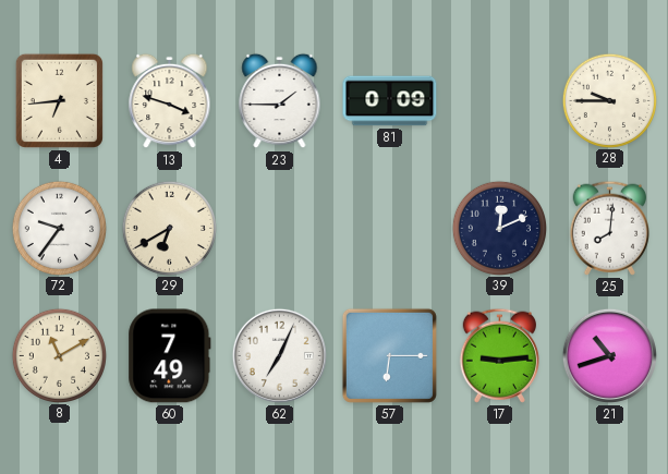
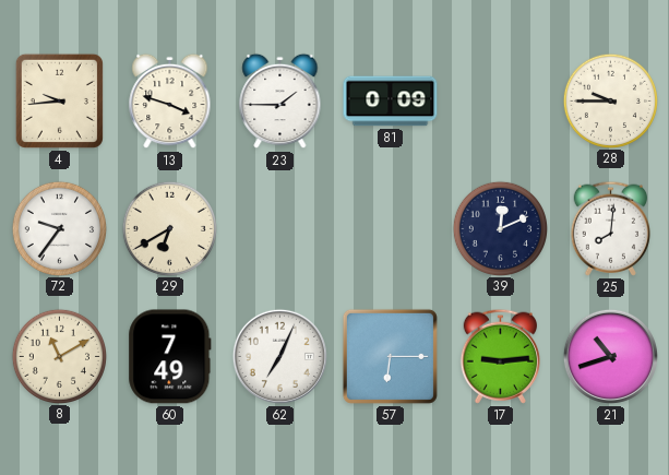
4: 6:44 -> 9:44 (59, 100)
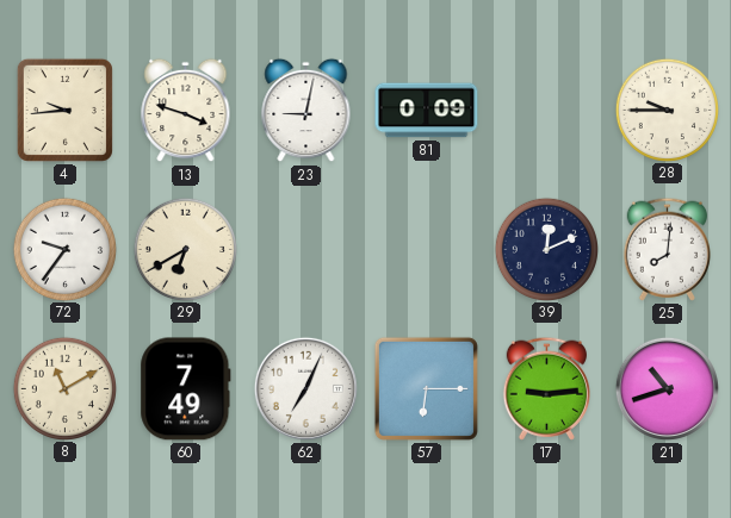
23: 1:45 -> 9:02 (306, 111)
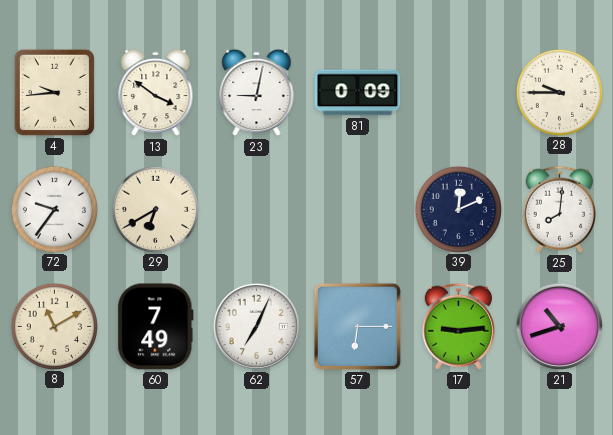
13: 3:48 -> 3:51 (156, 93)
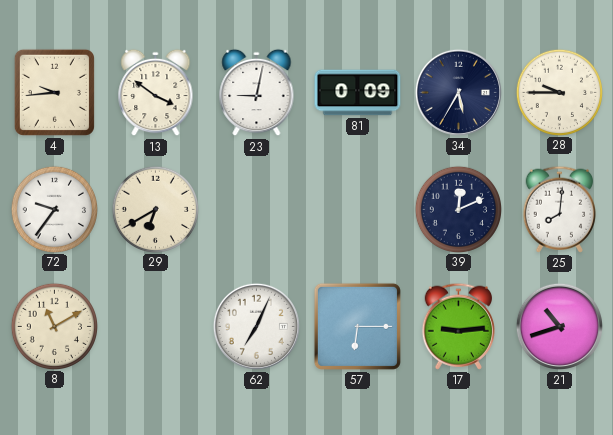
34: none -> 5:35 (458, 92)
60: 7:49 -> none (156, 327)
